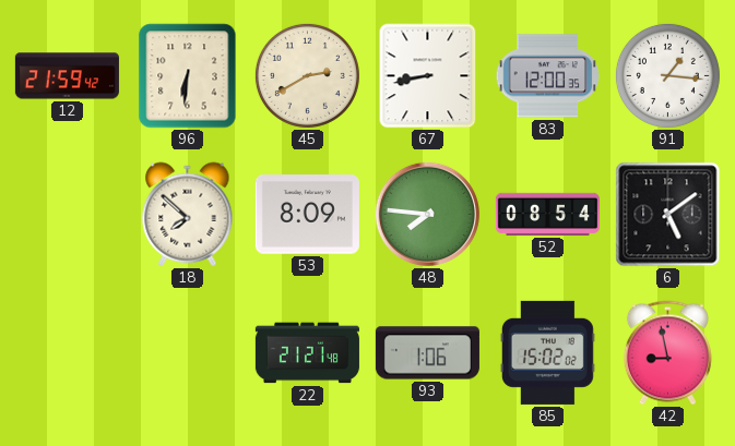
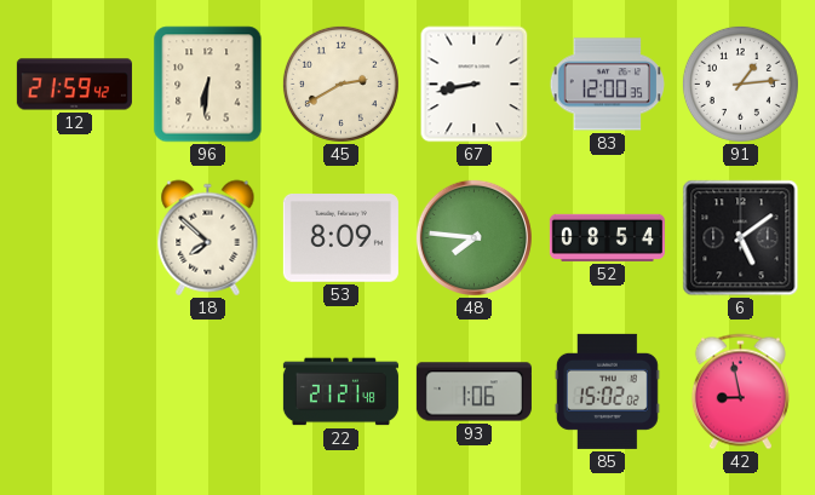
91: 1:16 -> 1:14 (740, 84)
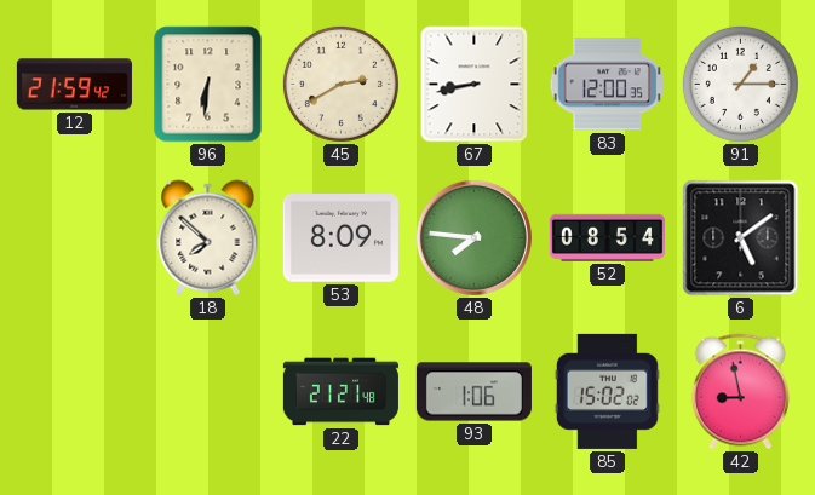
91: 1:14 -> 1:15 (740, 84)
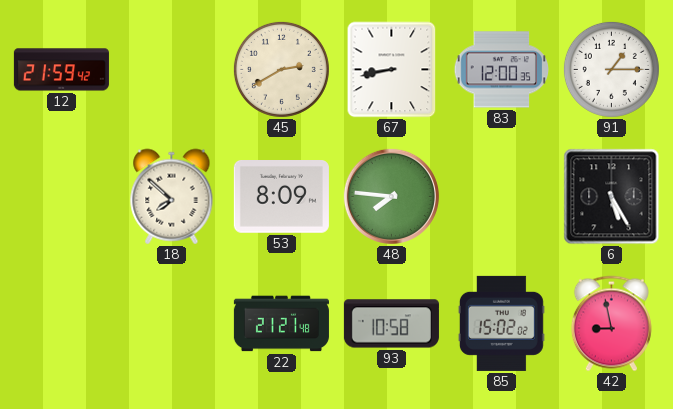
96: 6:31 -> none (208, 85)
52: 08:54 -> none (607, 237)
6: 5:09 -> 5:25 (612, 197)
93: 1:06 -> 10:58 (391, 324)
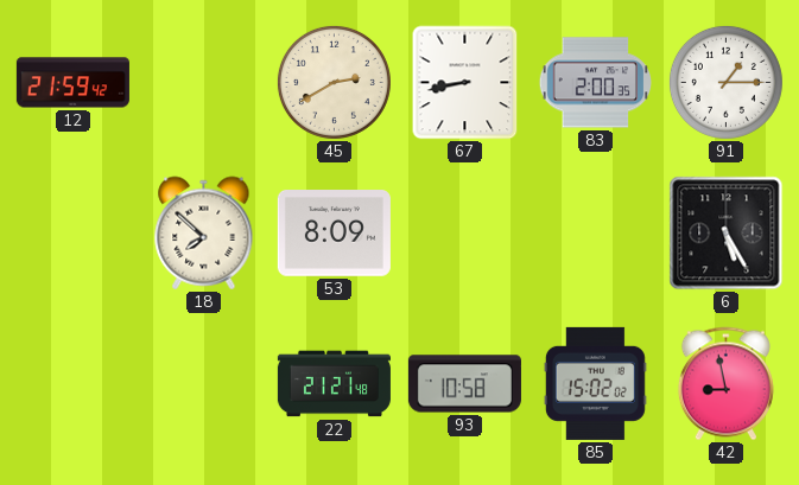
83: 12:00 -> 2:00 (595, 83)
48: 7:46 -> none (391, 196)
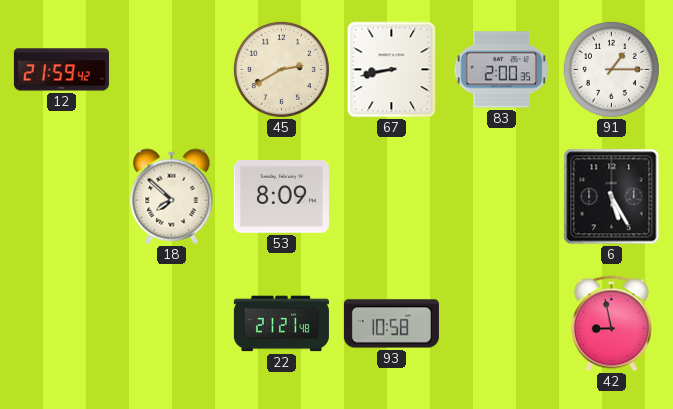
85: 15:02 -> none (595, 383)
